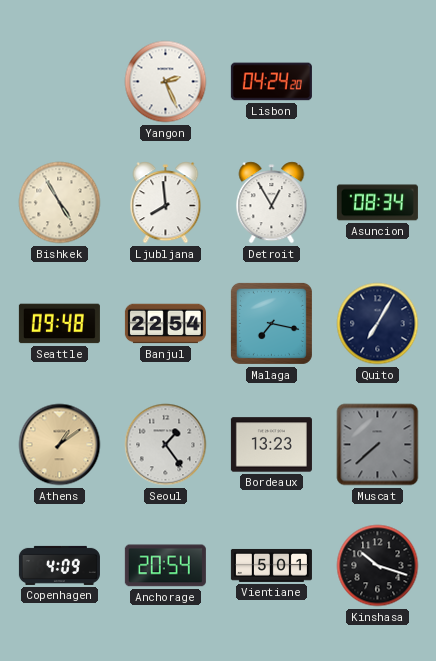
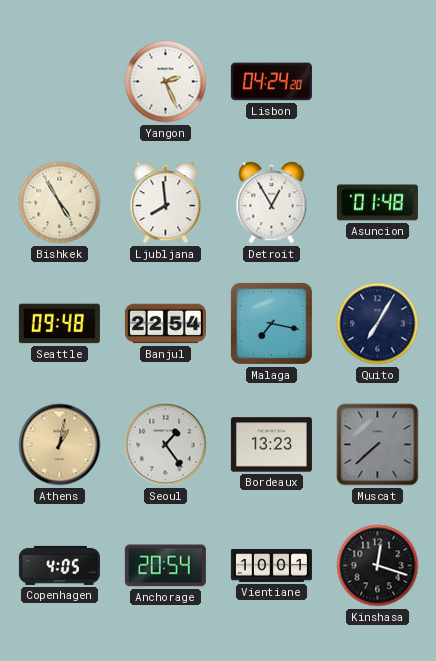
Asuncion: 08:34 -> 01:48 (377, 203)
Athens: 1:09 -> 1:02 (60, 445)
Copenhagen: 4:09 -> 4:05 (59, 565)
Vientiane: 5:01 -> 10:01 (271, 565)
Kinshasa: 10:18 -> 12:18 (378, 566)
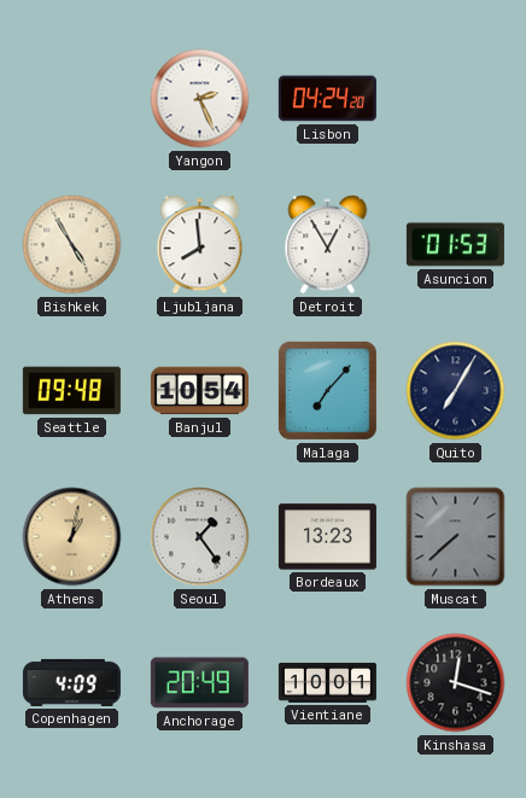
Asuncion: 01:48 -> 01:53 (455, 245)
Banjul: 22:54 -> 10:54 (199, 391)
Malaga: 7:17 -> 7:07 (327, 390)
Copenhagen: 4:05 -> 4:09 (71, 682)
Anchorage: 20:54 -> 20:49 (199, 683)
